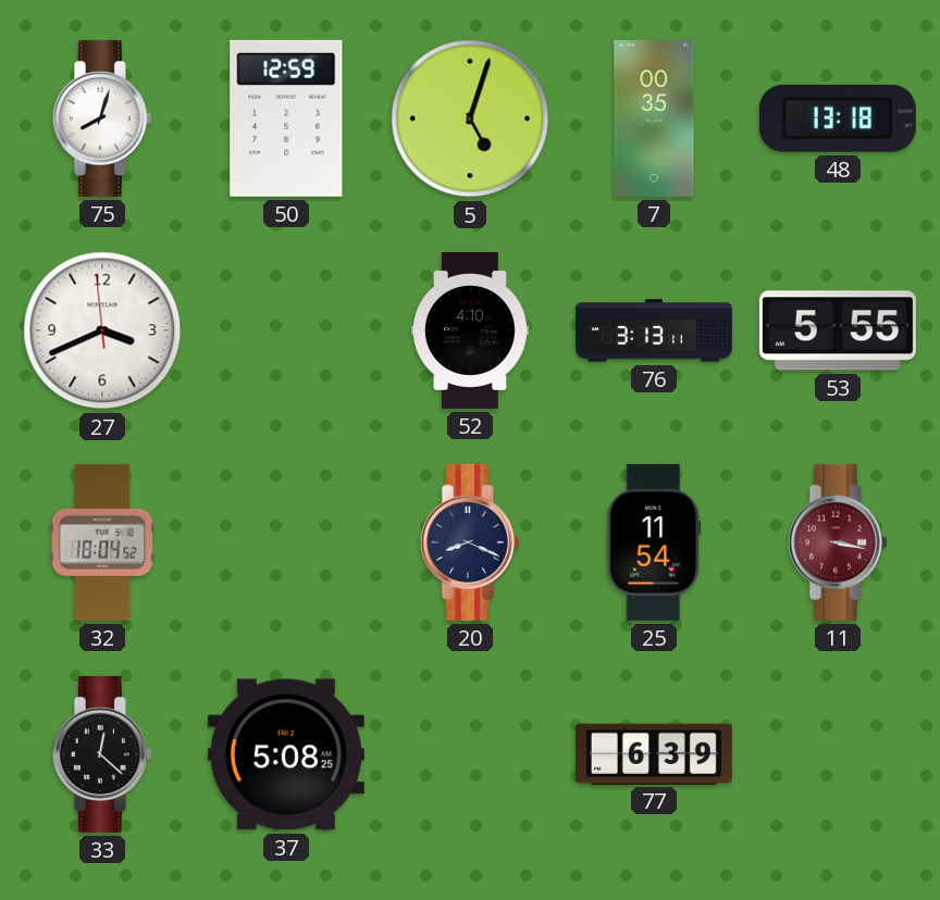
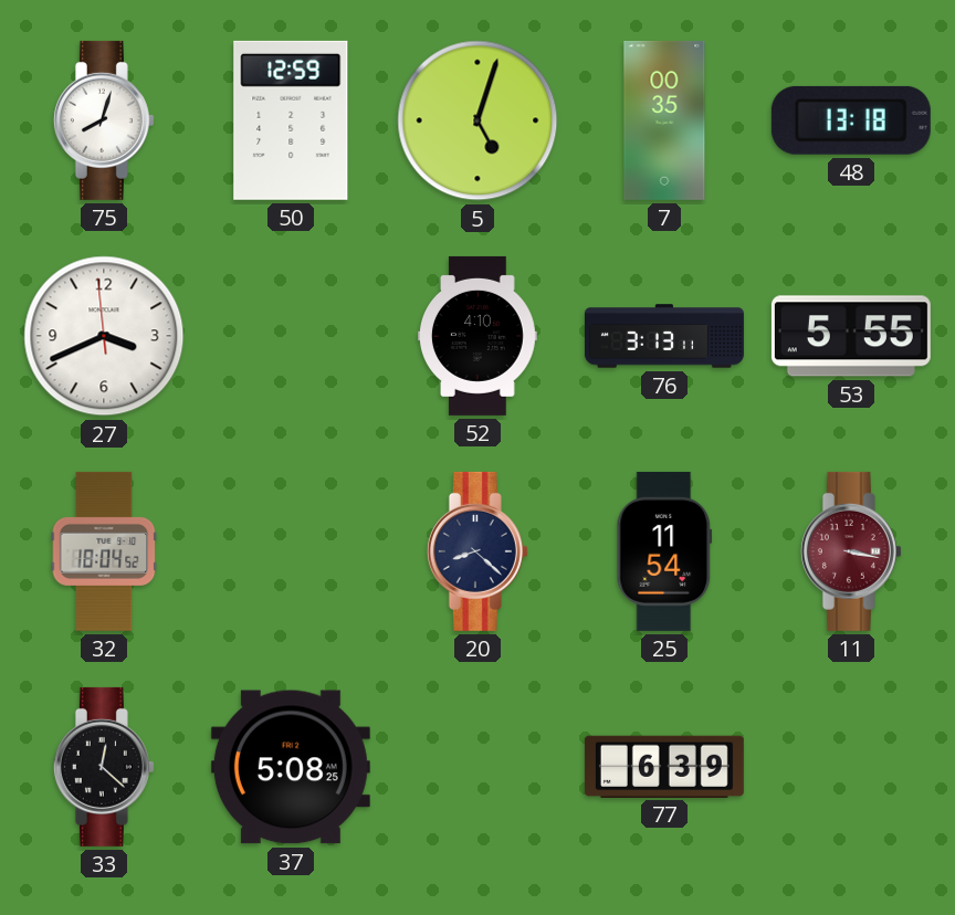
20: 8:19 -> 8:22 (478, 551)
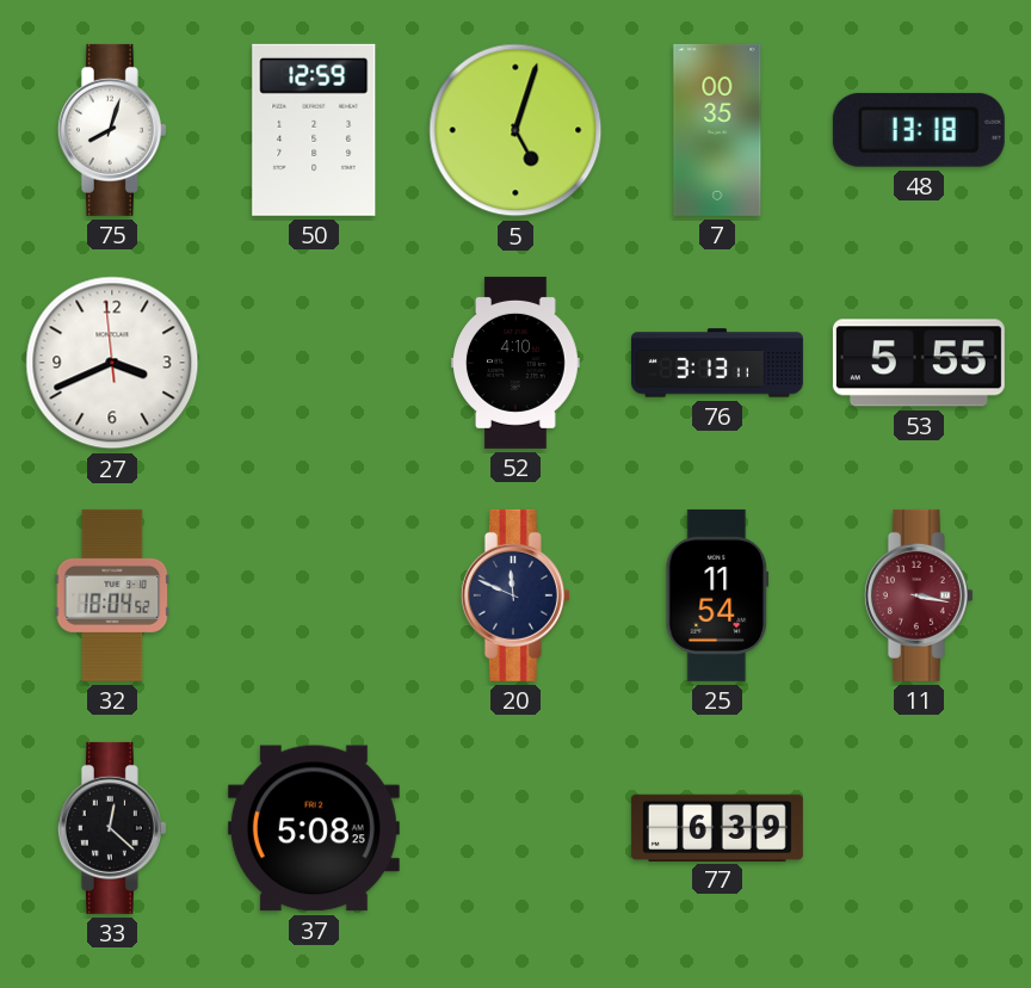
20: 8:22 -> 11:49 (515, 595)
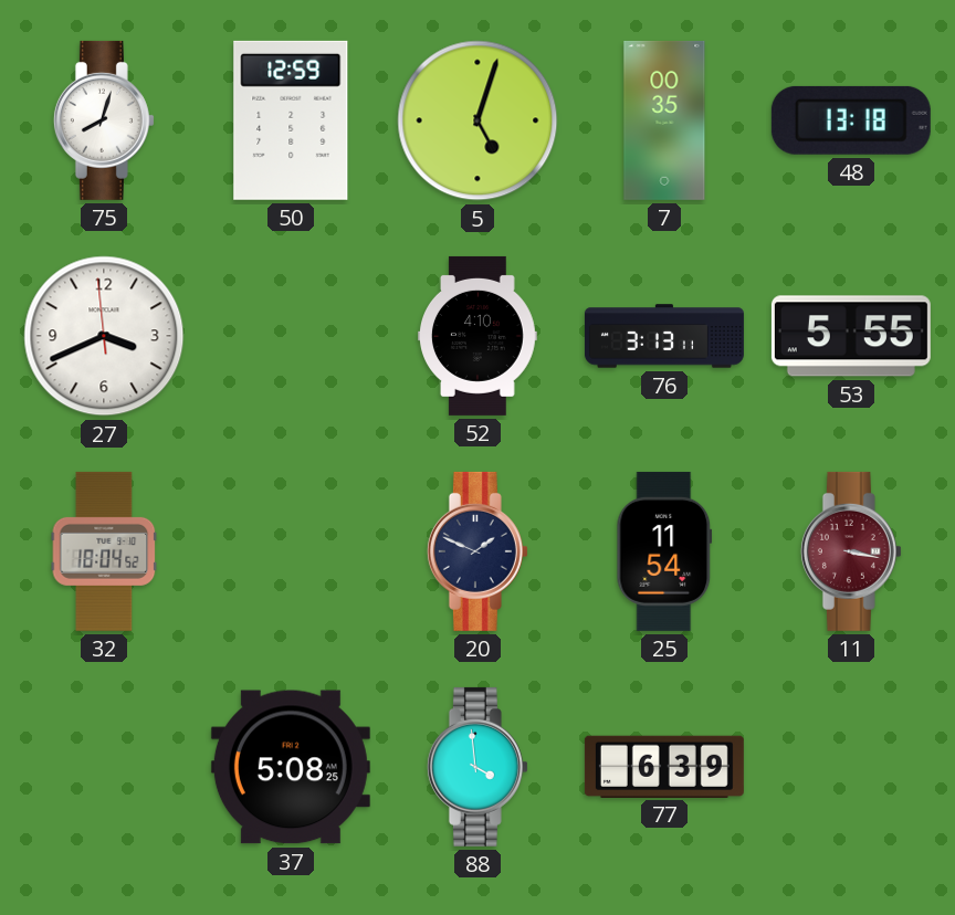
20: 11:49 -> 1:49 (478, 551)
33: 12:22 -> none (112, 828)
88: none -> 3:59 (478, 767)
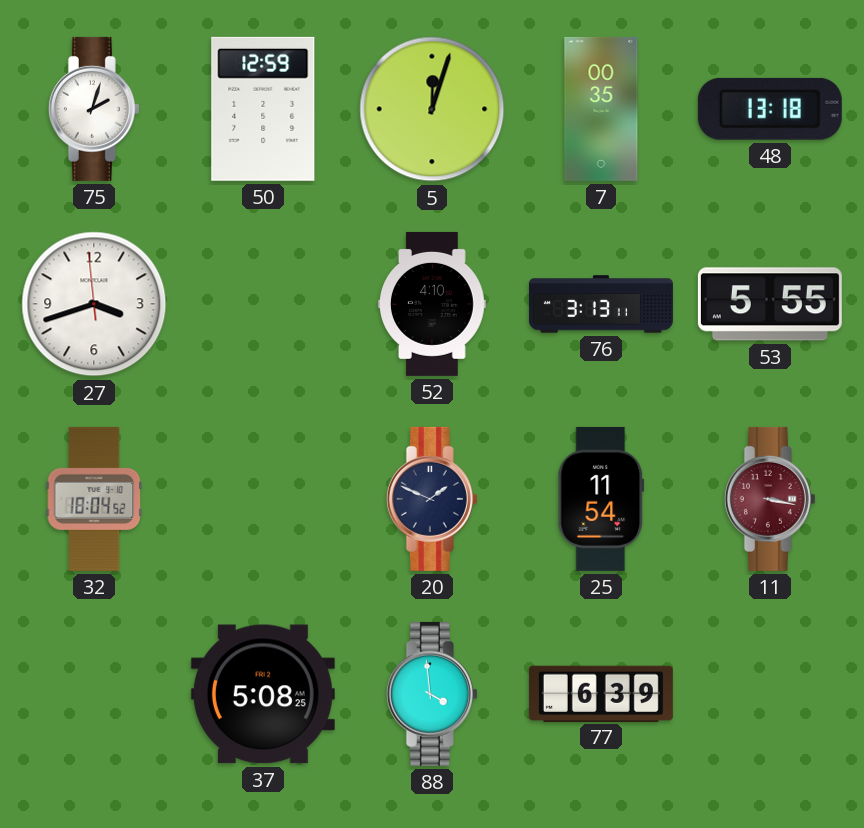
75: 8:03 -> 2:03 (94, 109)
5: 5:03 -> 12:03 (432, 109)
27: 3:40 -> 3:41 (94, 304)
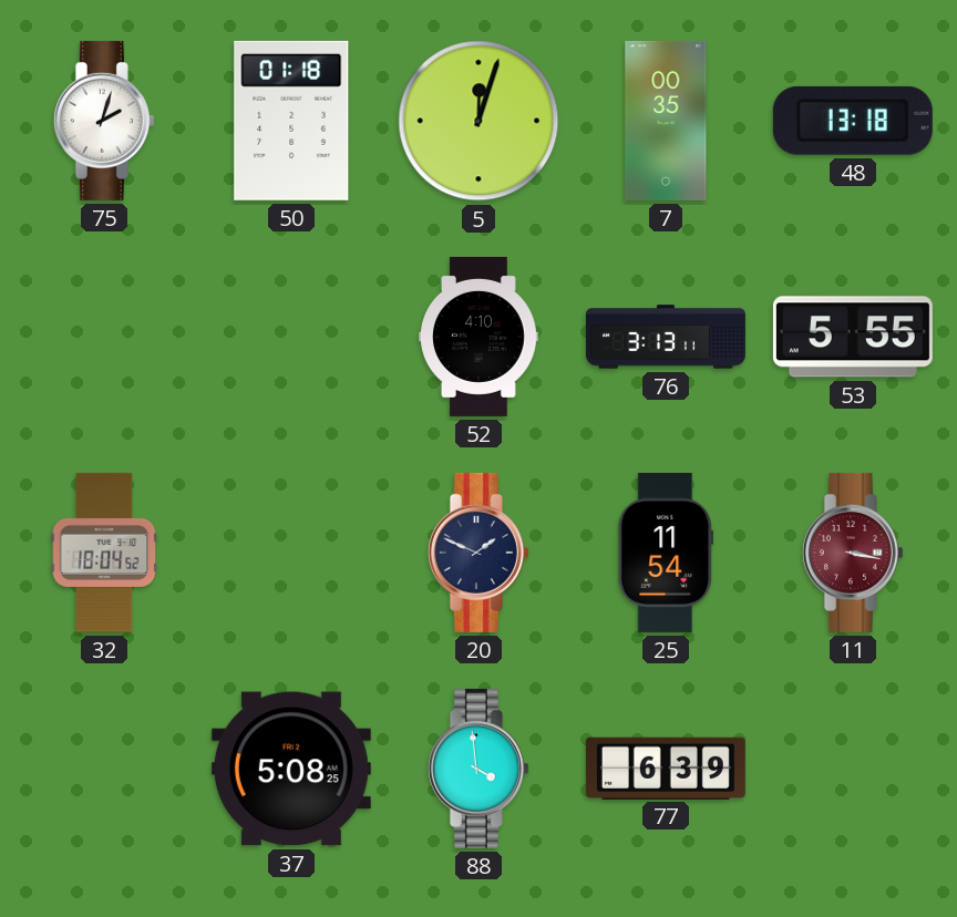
50: 12:59 -> 01:18 (291, 121)
27: 3:41 -> none (94, 304)
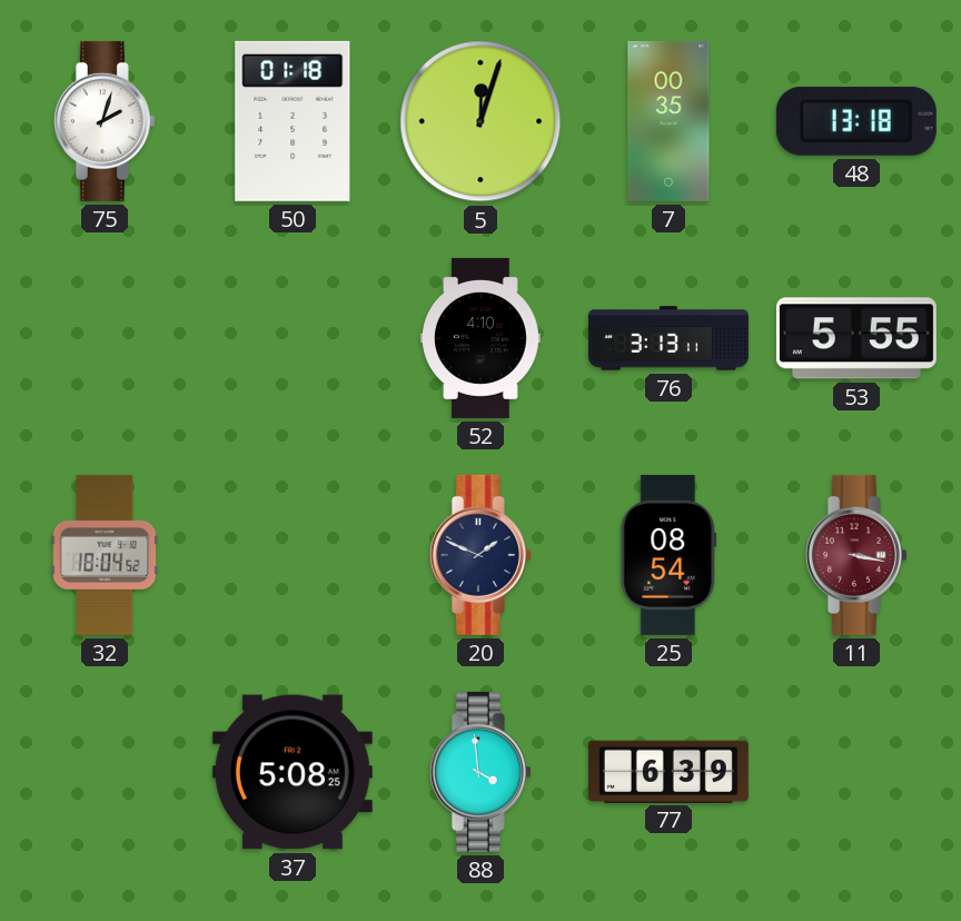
25: 11:54 -> 08:54 (668, 555)
